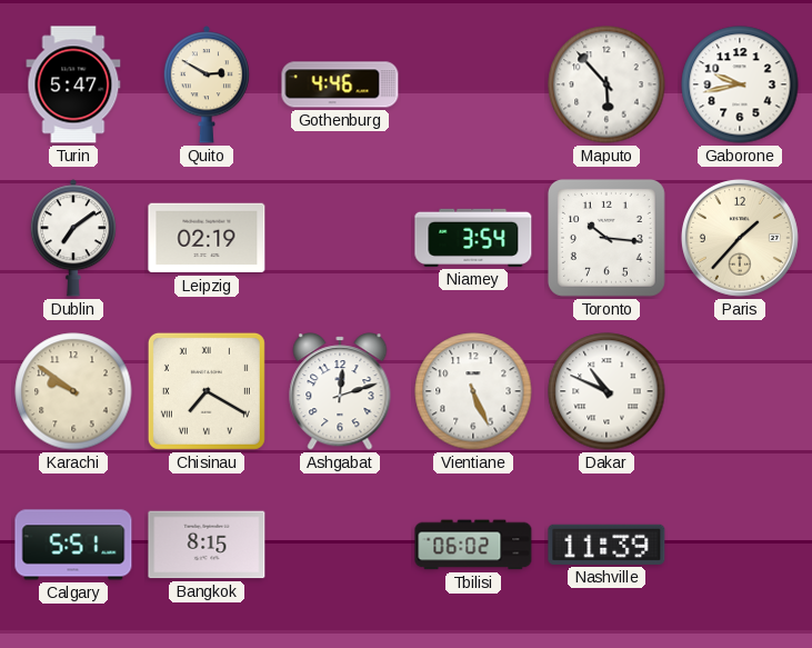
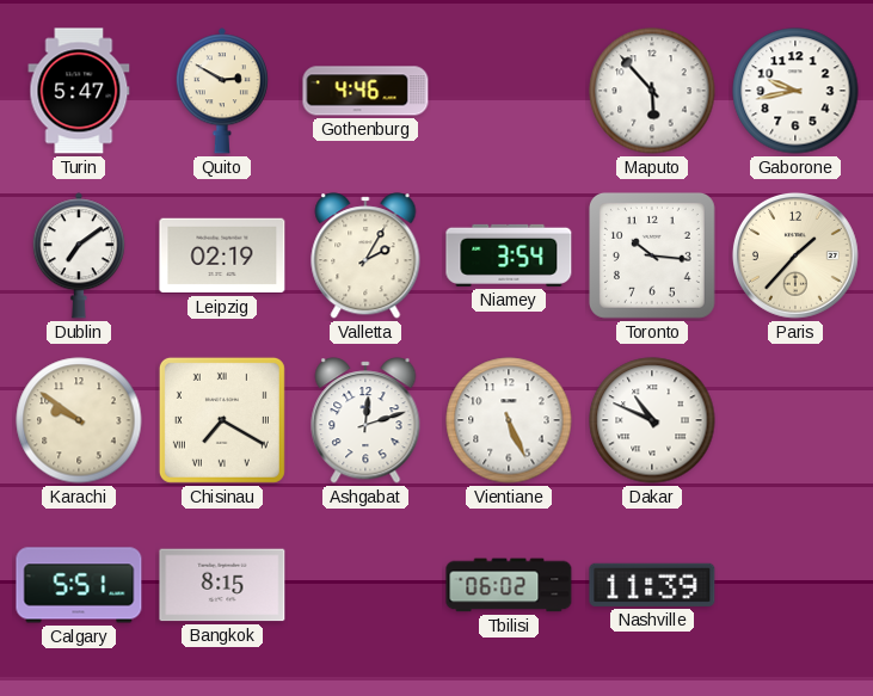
Valletta: none -> 2:05 (365, 255)
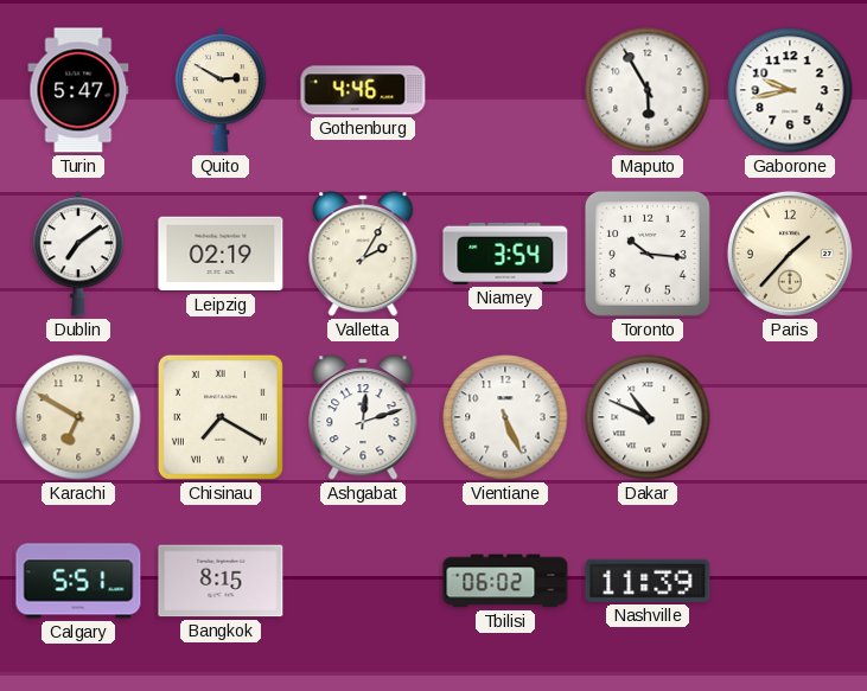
Maputo: 5:53 -> 5:55 (648, 90)
Karachi: 9:51 -> 6:50 (78, 417)
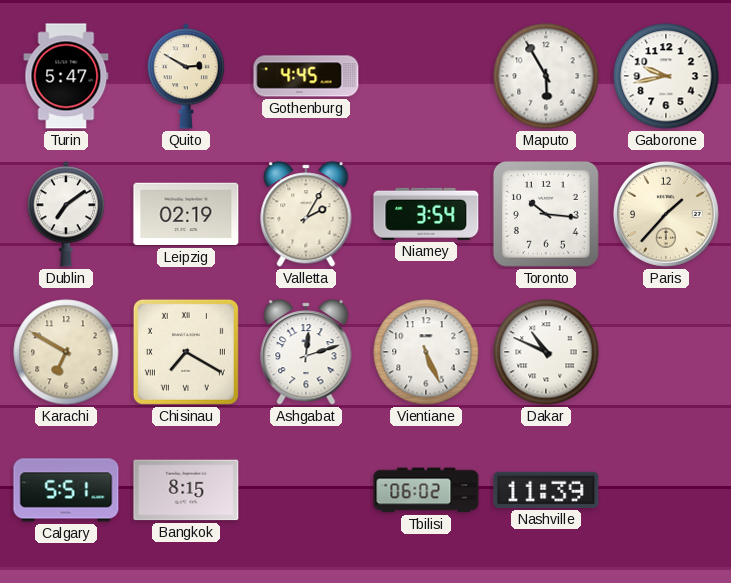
Gothenburg: 4:46 -> 4:45 (306, 76)
